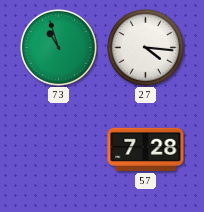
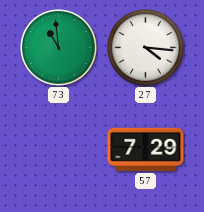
73: 10:57 -> 10:59 (59, 48)
57: 7:28 -> 7:29 (146, 149)
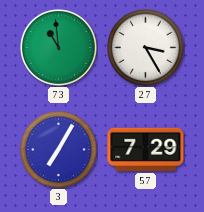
27: 4:16 -> 3:25 (146, 48)
3: none -> 7:05 (59, 150)
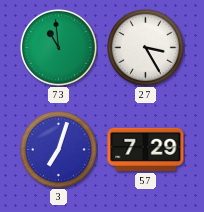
3: 7:05 -> 7:03 (59, 150)
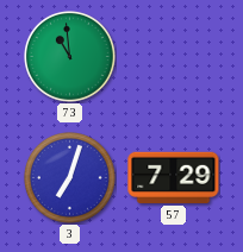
27: 3:25 -> none (146, 48)
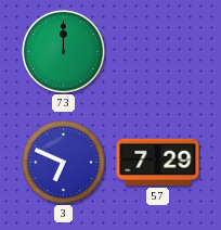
73: 10:59 -> 12:00 (64, 52)
3: 7:03 -> 6:49 (64, 163)
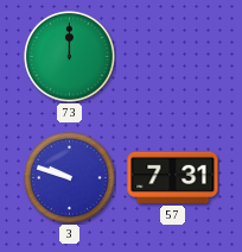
3: 6:49 -> 9:48 (70, 178)
57: 7:29 -> 7:31 (173, 177)
